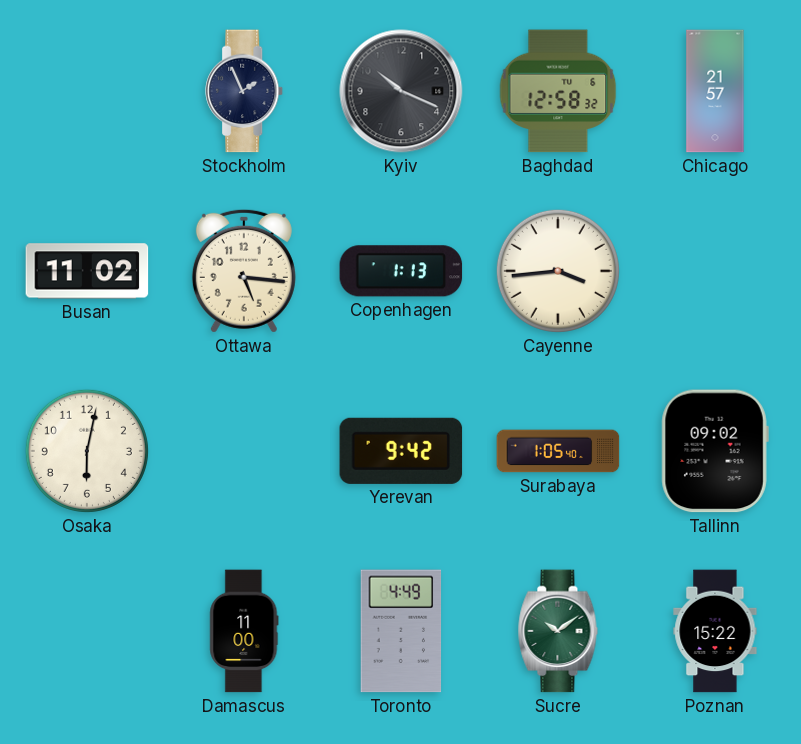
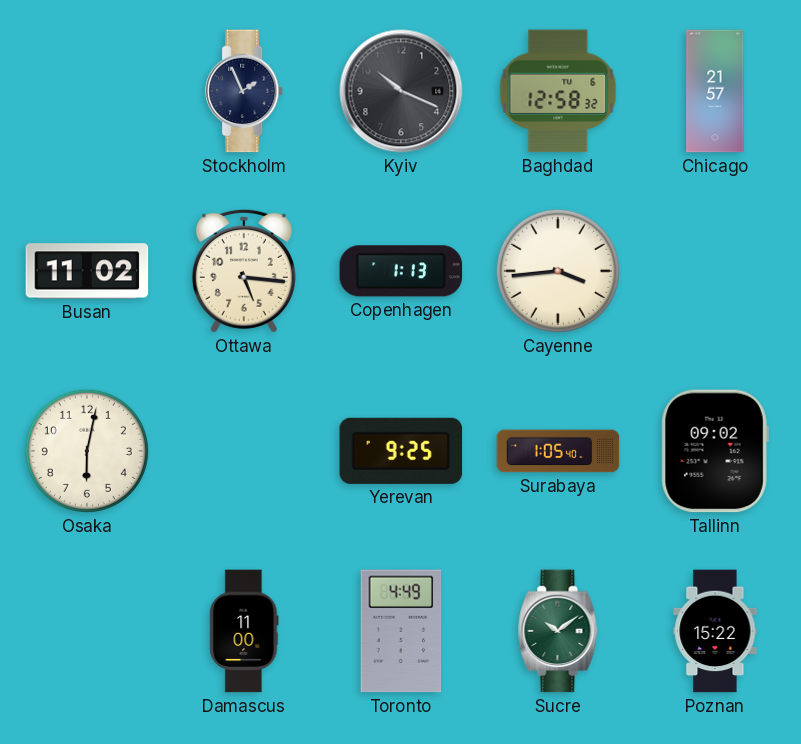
Yerevan: 9:42 -> 9:25 (401, 451)
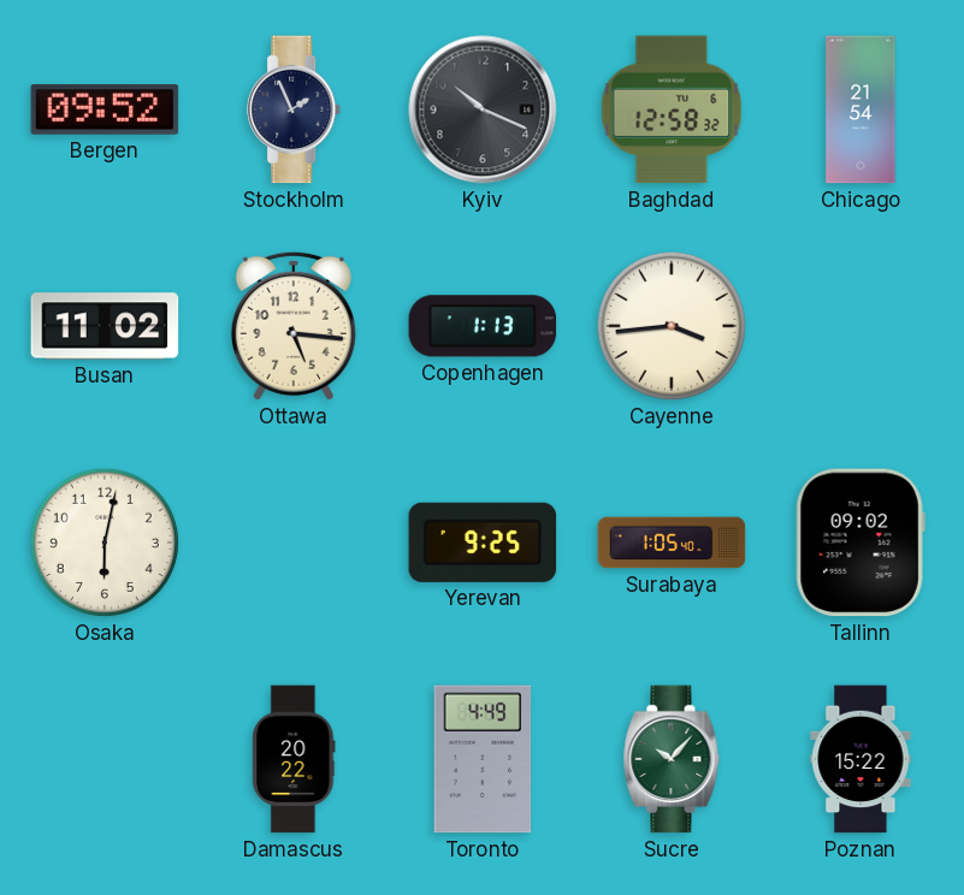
Bergen: none -> 09:52 (105, 111)
Chicago: 21:57 -> 21:54 (860, 109)
Damascus: 11:00 -> 20:22 (294, 759)
Sucre: 10:09 -> 10:07 (672, 759)
